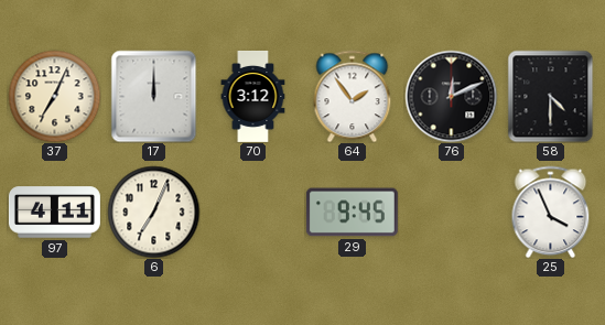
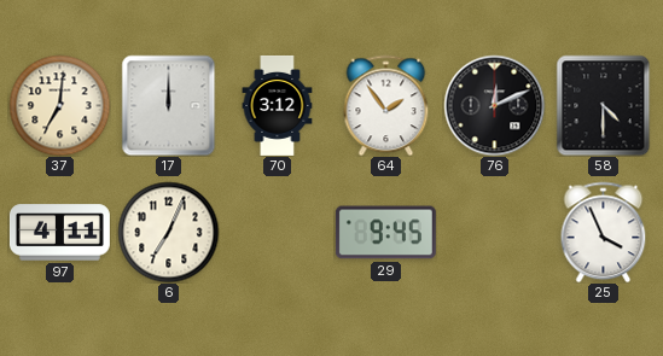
37: 7:04 -> 7:01 (59, 105)
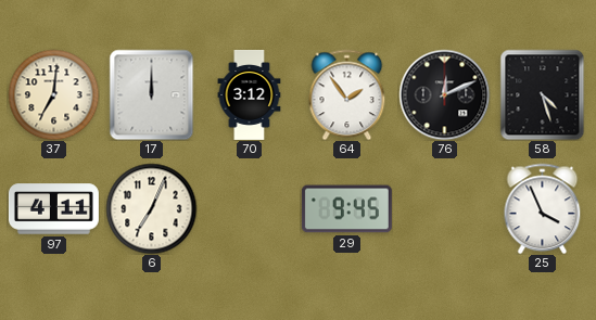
58: 4:30 -> 4:27 (543, 94)
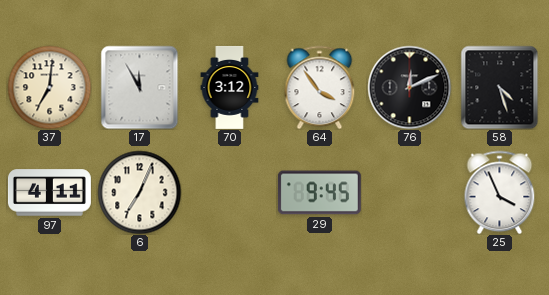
17: 12:00 -> 11:55 (140, 87)
64: 1:54 -> 3:54 (320, 87)
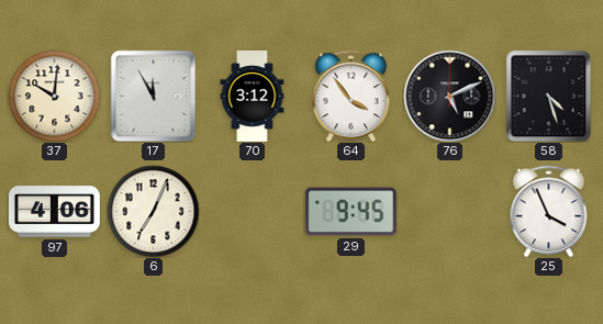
37: 7:01 -> 10:01 (54, 96)
76: 12:11 -> 5:11 (449, 96)
97: 4:11 -> 4:06 (54, 212)
